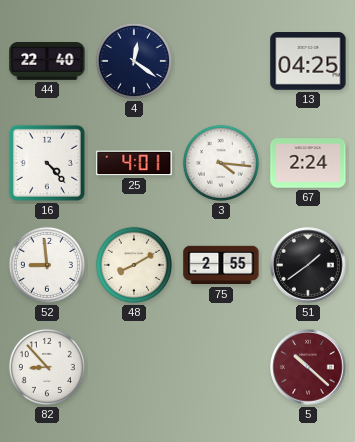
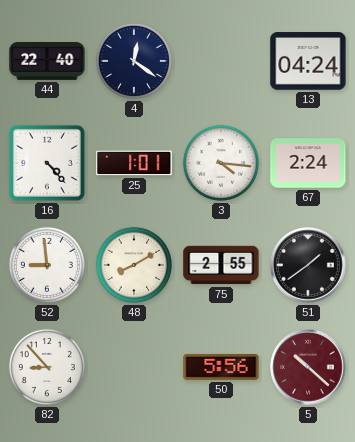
13: 04:25 -> 04:24 (308, 61)
25: 4:01 -> 1:01 (134, 163)
50: none -> 5:56 (221, 367)
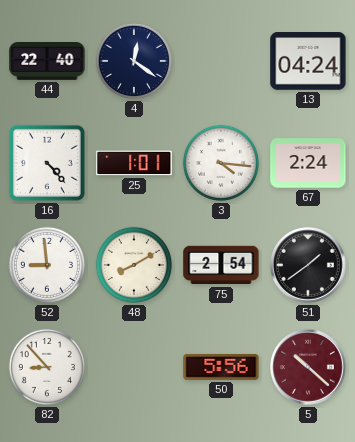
75: 2:55 -> 2:54 (221, 265)
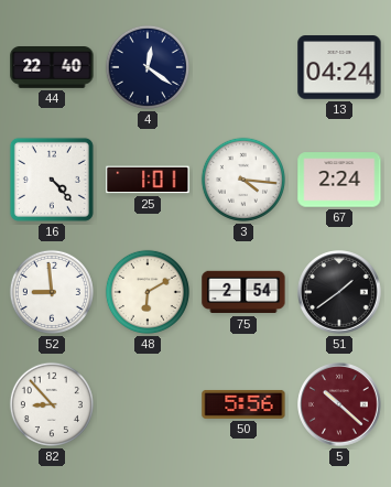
48: 8:10 -> 6:10 (148, 292)
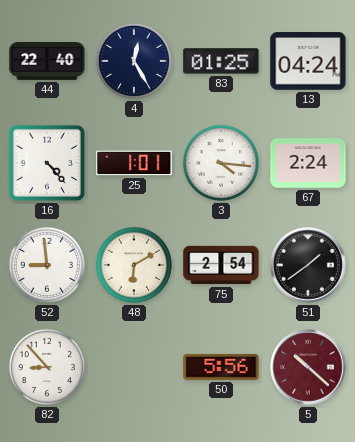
4: 12:21 -> 12:25 (134, 61)
83: none -> 01:25 (221, 61)
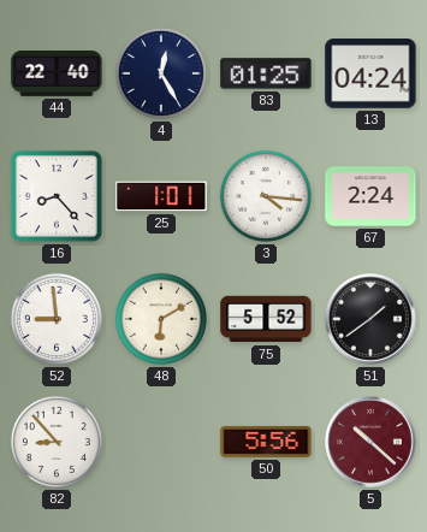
16: 4:23 -> 8:23 (57, 196)
75: 2:54 -> 5:52 (266, 319)
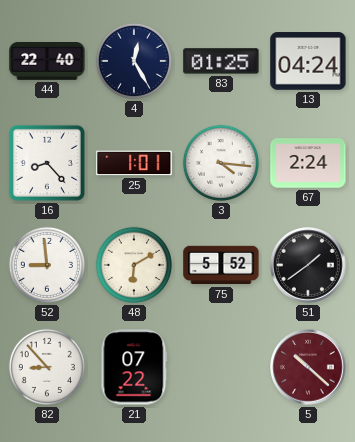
21: none -> 07:22 (134, 367)
50: 5:56 -> none (266, 442)
